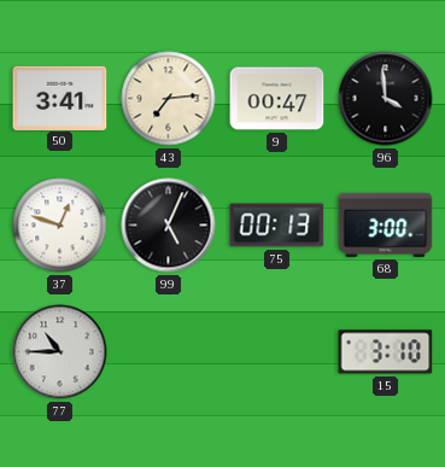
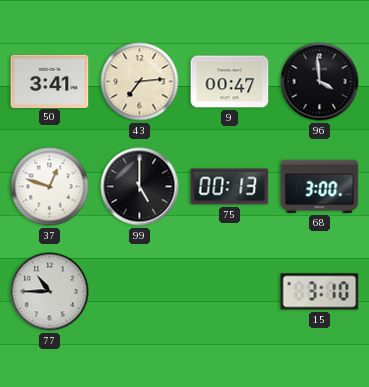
99: 5:04 -> 5:00 (140, 187)
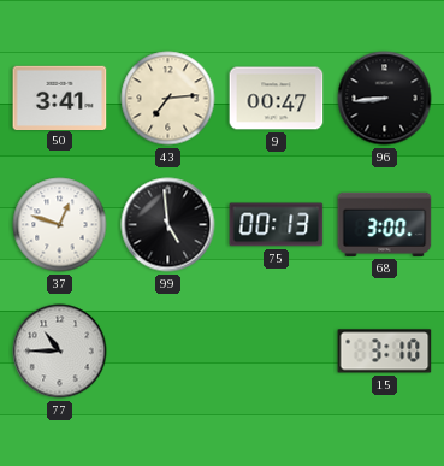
96: 3:59 -> 8:44 (385, 99)
99: 5:00 -> 4:59 (168, 225)
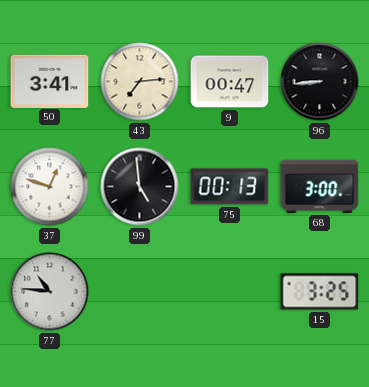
77: 10:45 -> 10:46 (50, 292)
15: 3:10 -> 3:25 (320, 292)
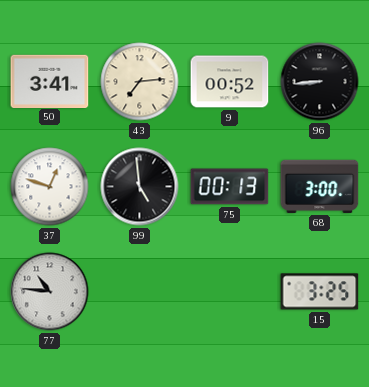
9: 00:47 -> 00:52 (230, 82)
